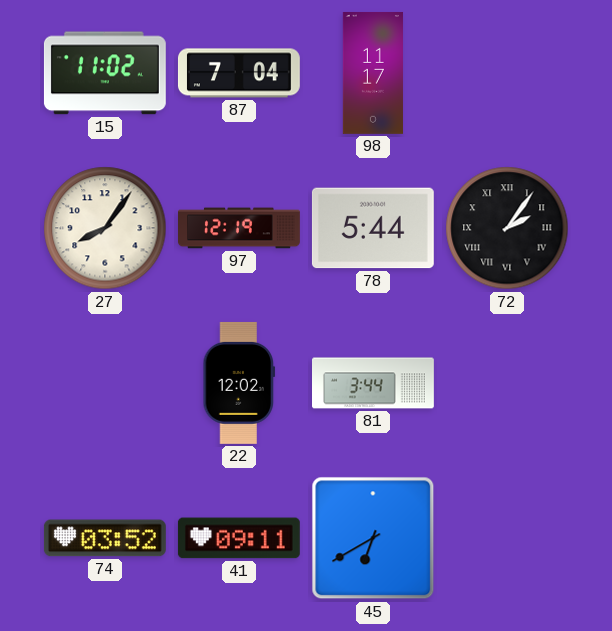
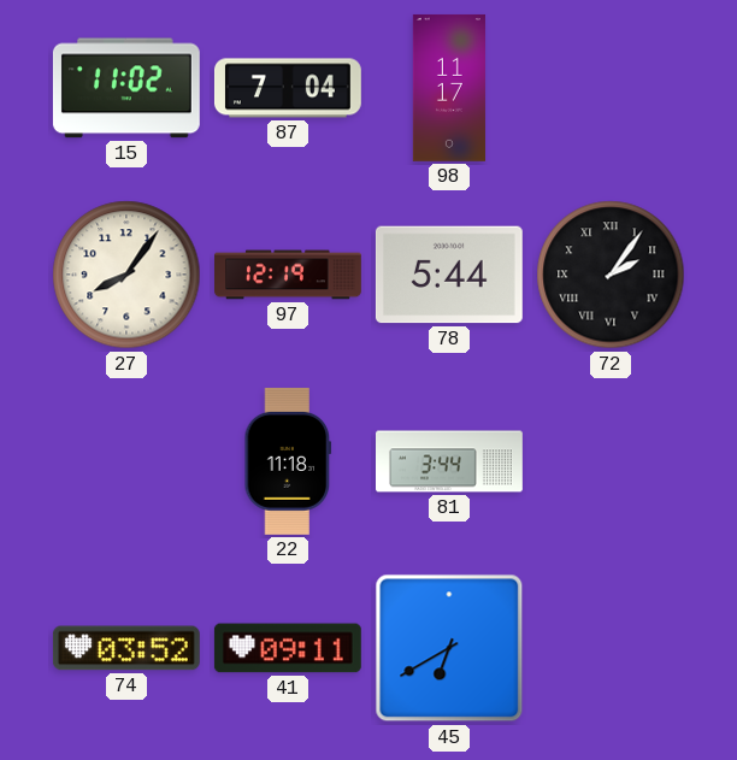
22: 12:02 -> 11:18 (288, 461)
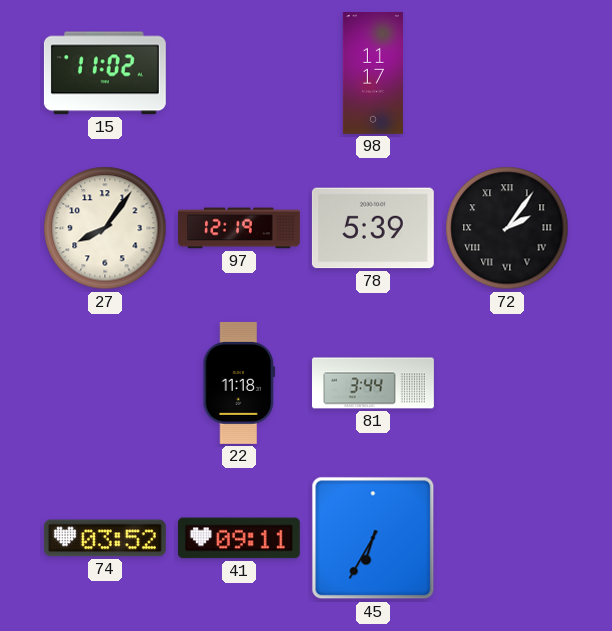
87: 7:04 -> none (288, 88)
78: 5:44 -> 5:39 (373, 228)
45: 6:40 -> 6:35 (373, 538)
